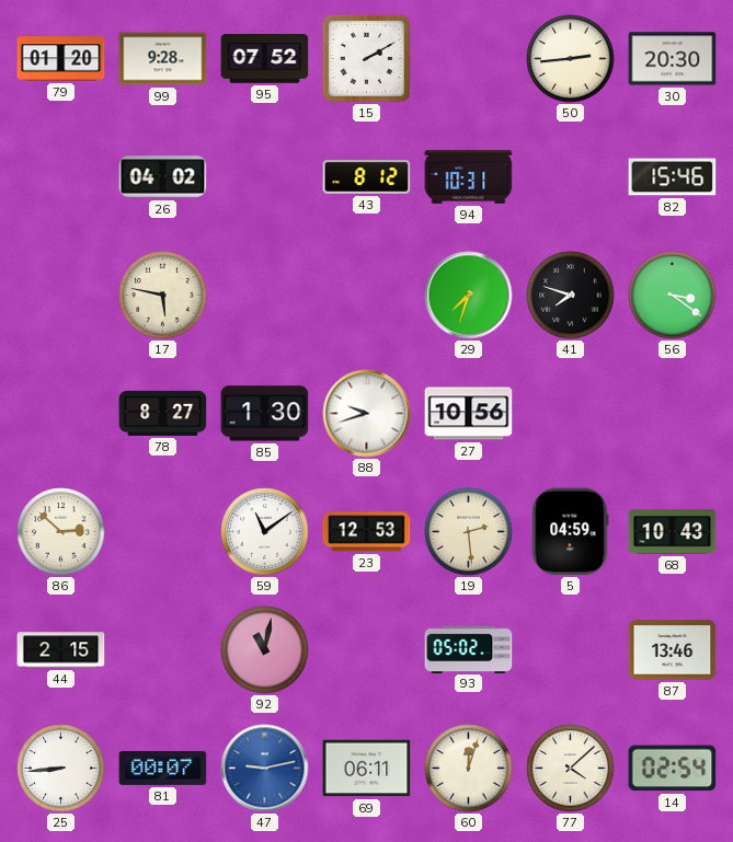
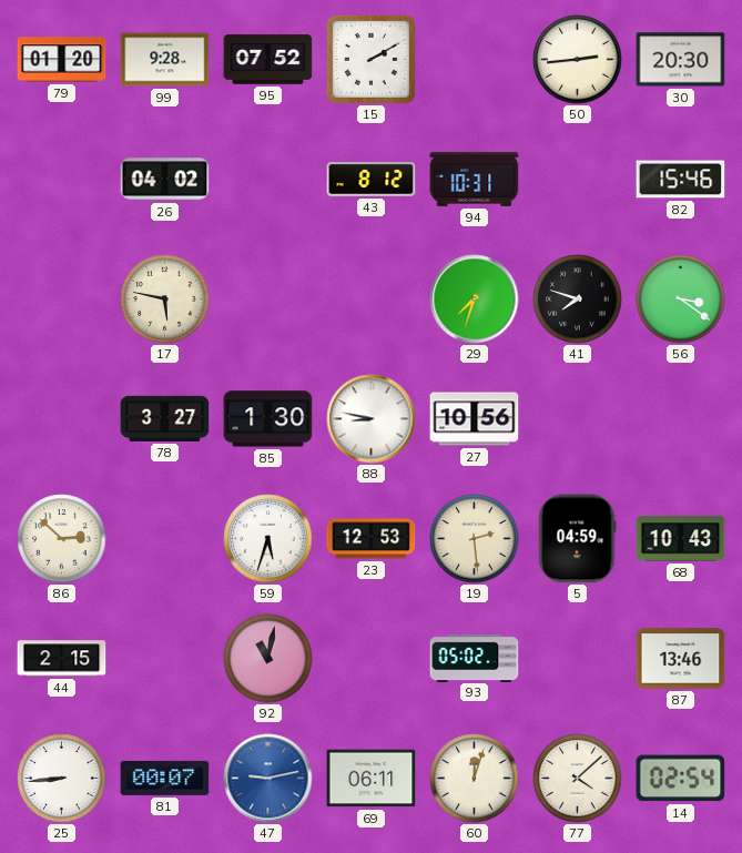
78: 8:27 -> 3:27 (165, 418)
88: 9:42 -> 8:47 (372, 419)
59: 11:09 -> 5:33 (268, 539)
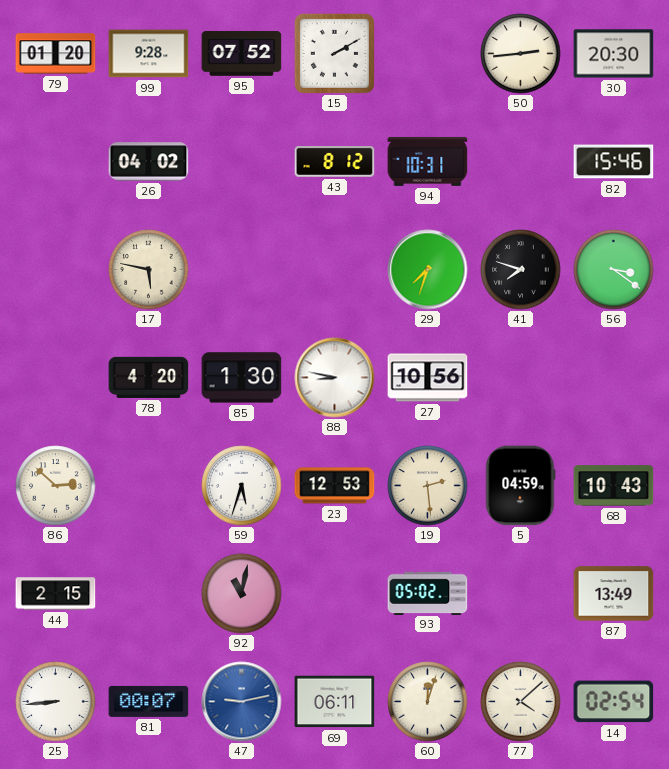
78: 3:27 -> 4:20 (149, 377)
87: 13:46 -> 13:49 (614, 594)
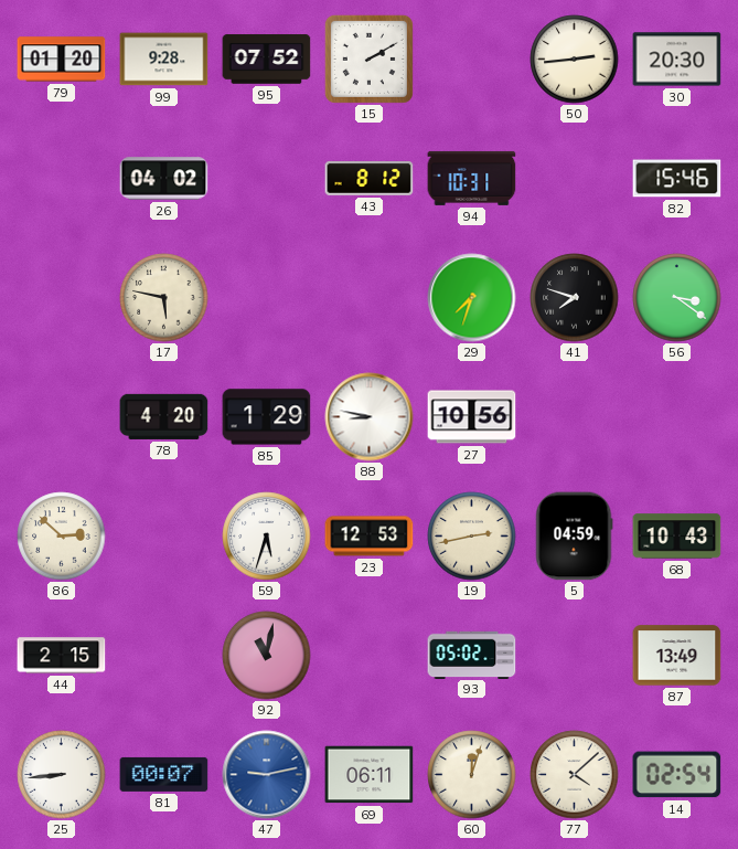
85: 1:30 -> 1:29 (267, 417)
19: 2:29 -> 2:43 (472, 537)
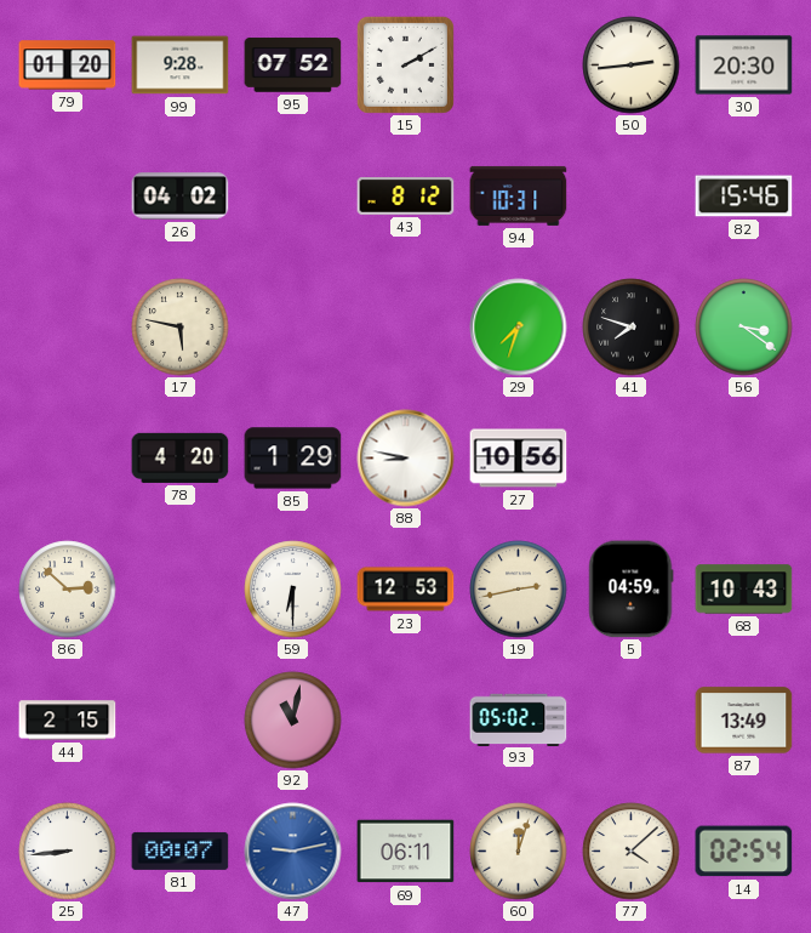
59: 5:33 -> 6:30 (293, 590)
